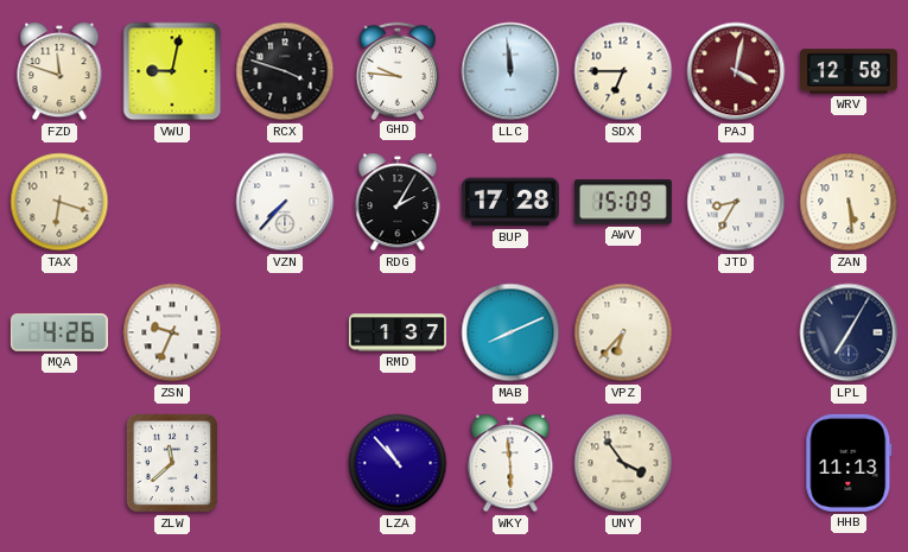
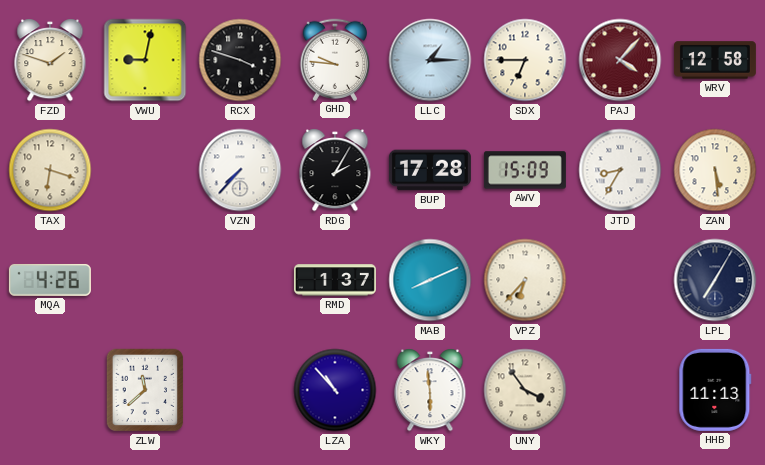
FZD: 11:48 -> 1:48 (50, 60)
LLC: 11:59 -> 1:15 (430, 60)
PAJ: 4:02 -> 4:07 (620, 60)
ZSN: 9:34 -> none (172, 332)
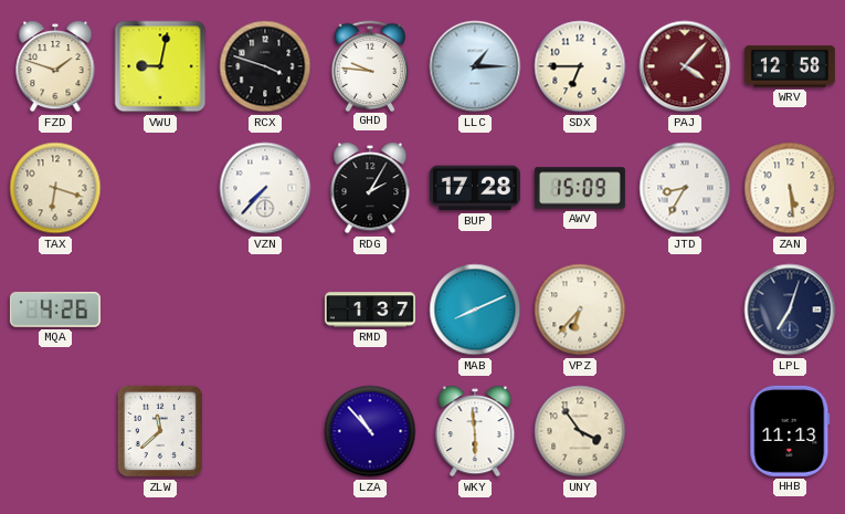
LPL: 7:05 -> 7:03 (790, 310)
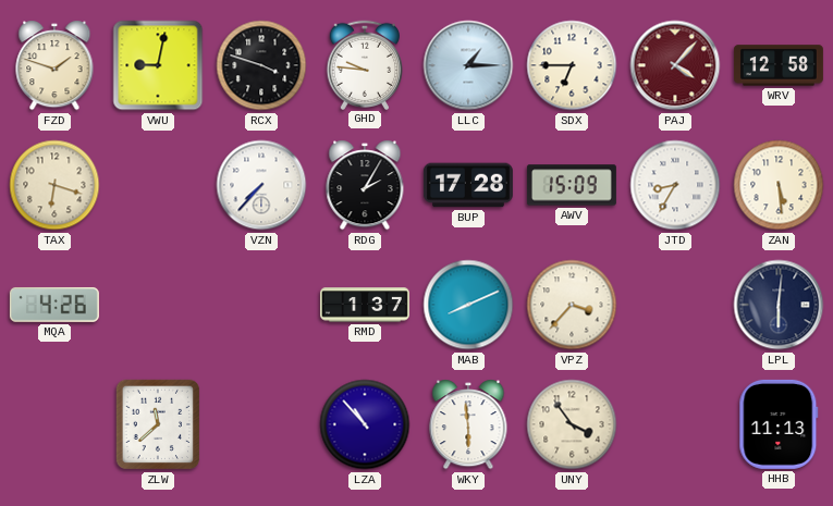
VPZ: 6:37 -> 3:37 (572, 305)
LPL: 7:03 -> 6:01 (779, 305)
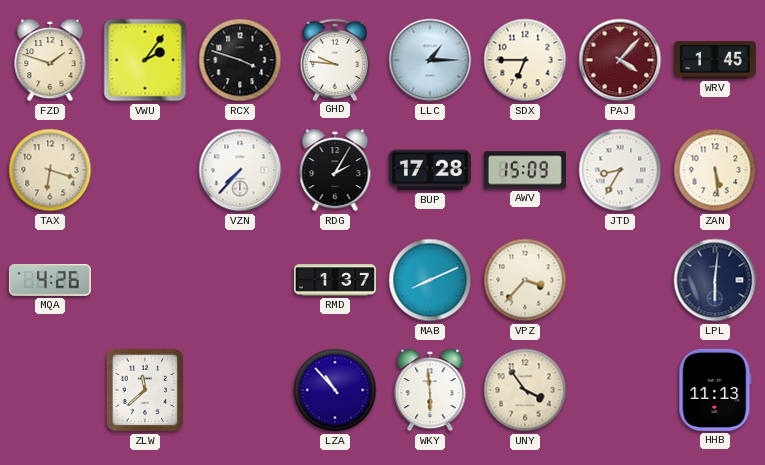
VWU: 9:02 -> 2:06 (145, 60)
WRV: 12:58 -> 1:45 (715, 60)
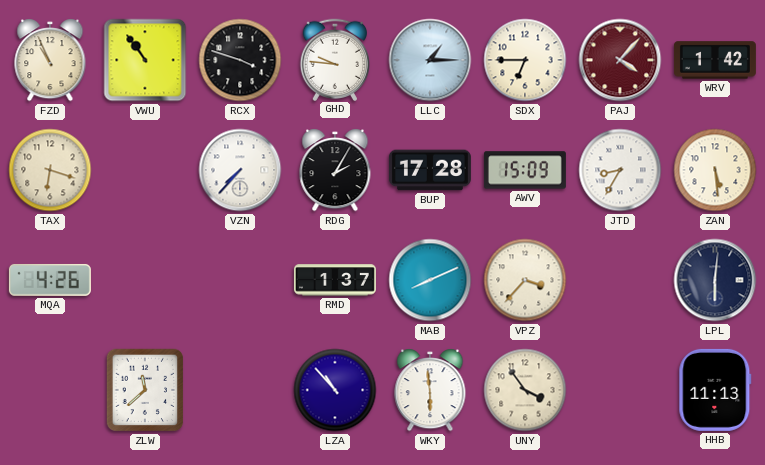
FZD: 1:48 -> 10:56 (50, 60)
VWU: 2:06 -> 10:54 (145, 60)
WRV: 1:45 -> 1:42 (715, 60)
